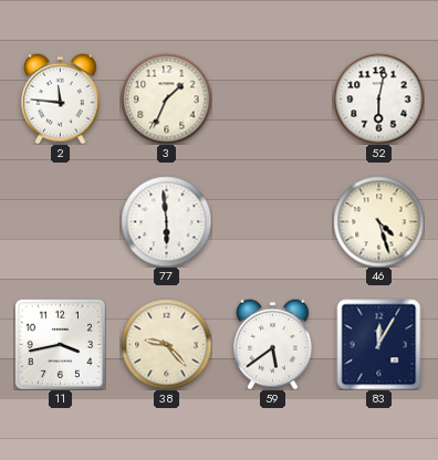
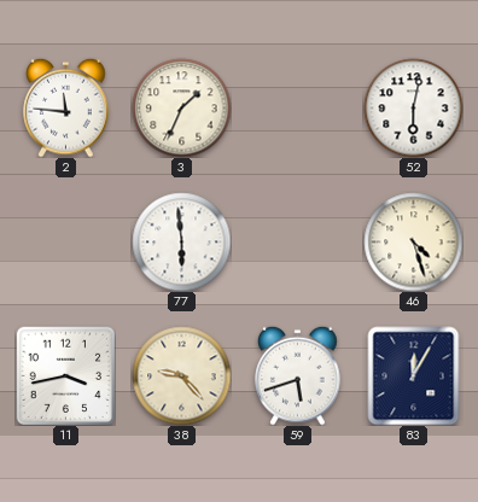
59: 5:39 -> 5:42 (298, 375)
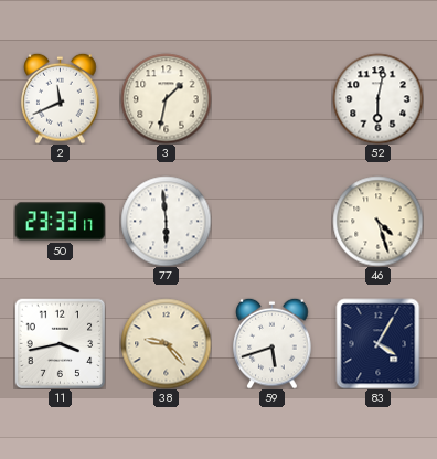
2: 11:46 -> 11:41 (61, 98)
3: 1:34 -> 1:32 (166, 98)
50: none -> 23:33 (60, 222)
83: 12:05 -> 4:05 (379, 343)
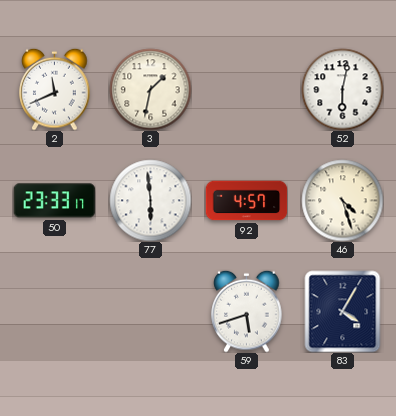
92: none -> 4:57 (246, 201)
11: 3:43 -> none (60, 343)
38: 9:23 -> none (166, 343)
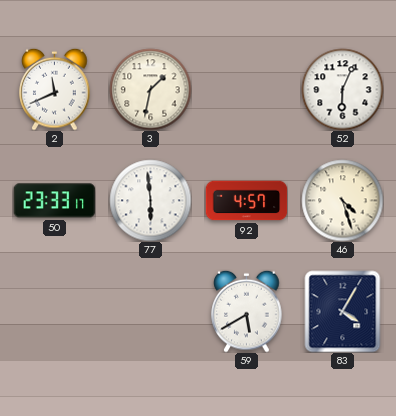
52: 6:02 -> 6:04 (342, 89)
59: 5:42 -> 5:40 (247, 311)
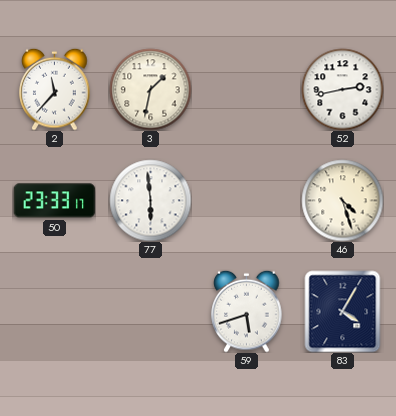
2: 11:41 -> 11:37 (55, 89)
52: 6:04 -> 2:43 (342, 89)
92: 4:57 -> none (246, 201)
59: 5:40 -> 5:42 (247, 311)
